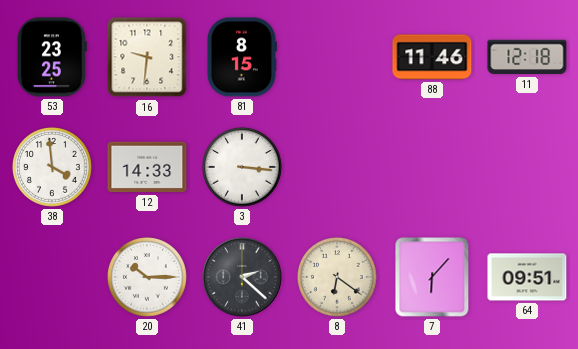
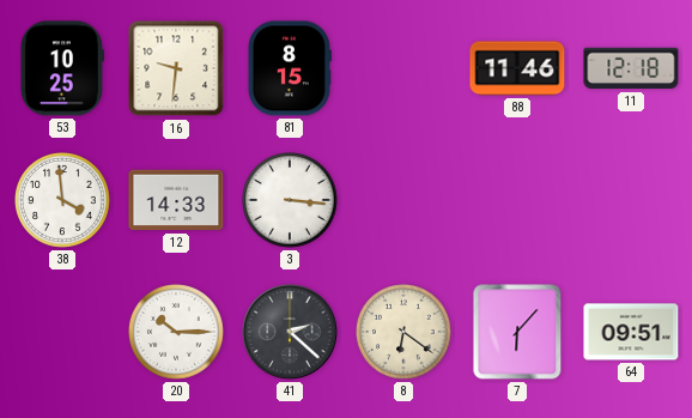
53: 23:25 -> 10:25 (62, 68)
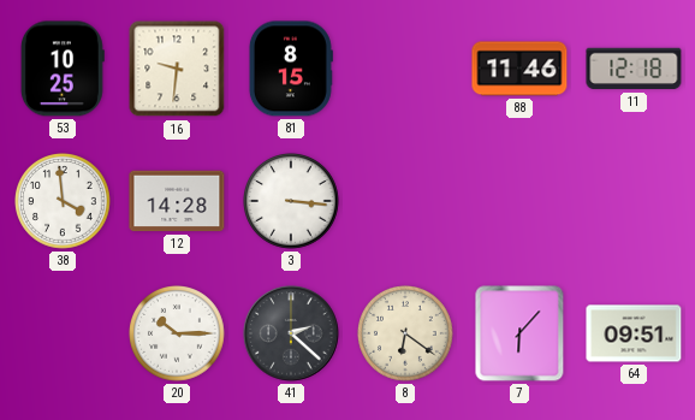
12: 14:33 -> 14:28 (177, 201)
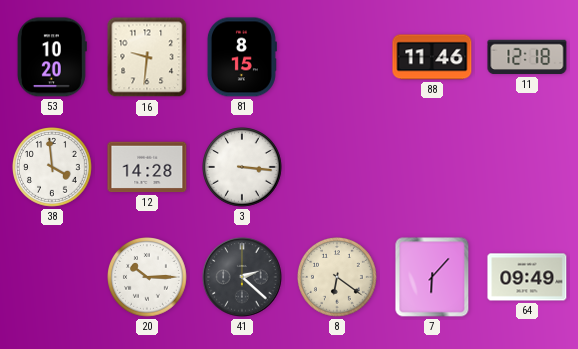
53: 10:25 -> 10:20 (52, 57)
64: 09:51 -> 09:49 (527, 277)
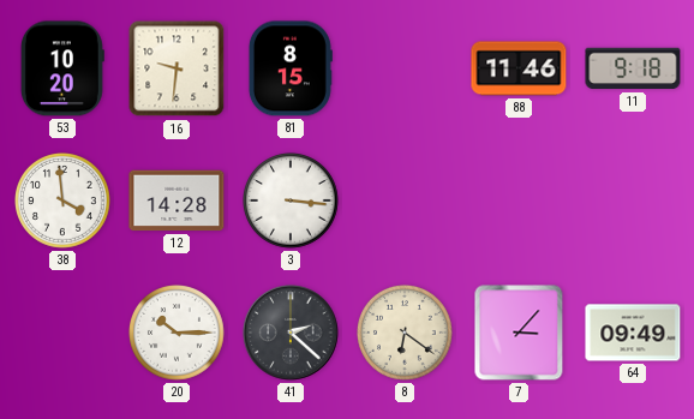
11: 12:18 -> 9:18 (633, 68)
7: 6:07 -> 3:07 (519, 333)
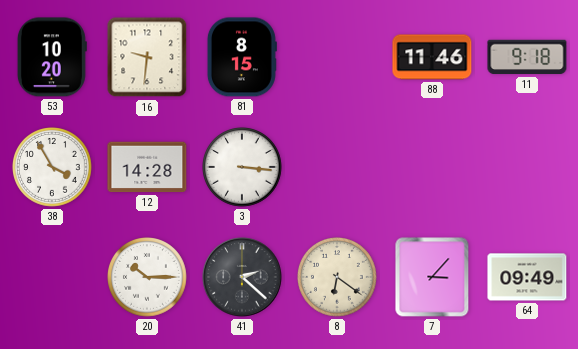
38: 3:59 -> 3:55 (53, 168)
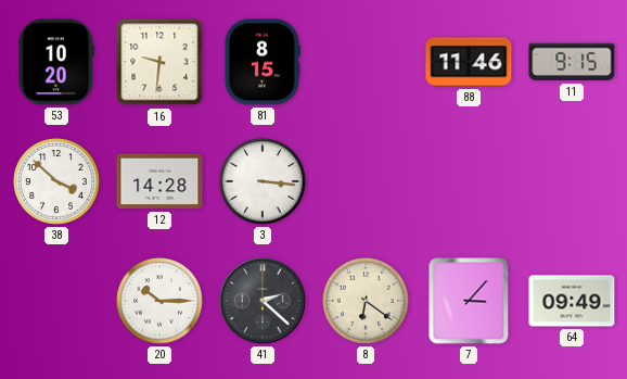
11: 9:18 -> 9:15 (572, 62)
38: 3:55 -> 3:52 (57, 182)
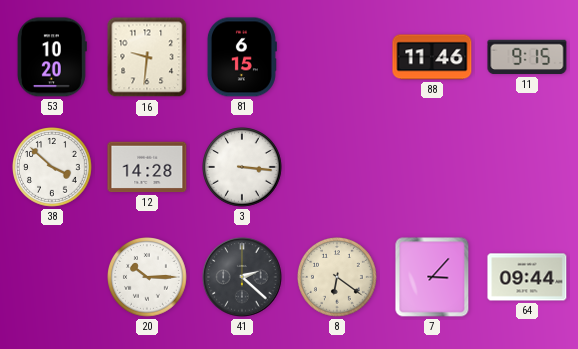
81: 8:15 -> 6:15 (241, 57)
64: 09:49 -> 09:44 (527, 277)
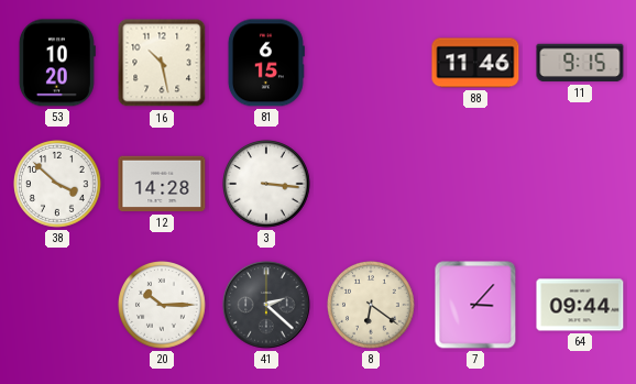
16: 9:31 -> 10:28 (162, 63)
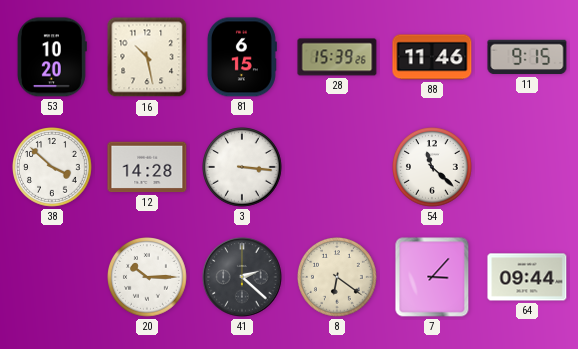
28: none -> 15:39 (337, 57)
54: none -> 11:22 (433, 168)
